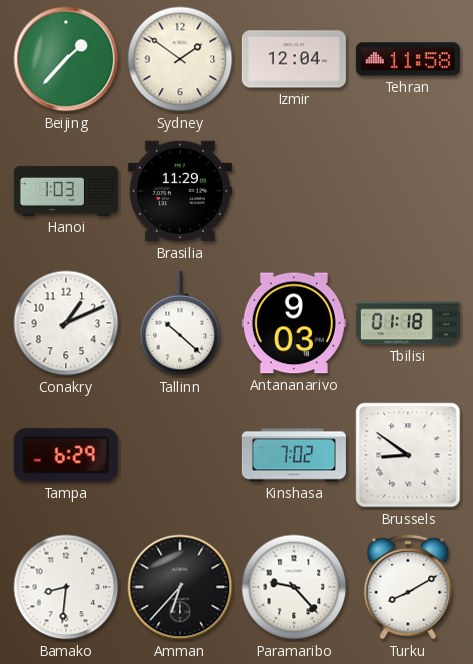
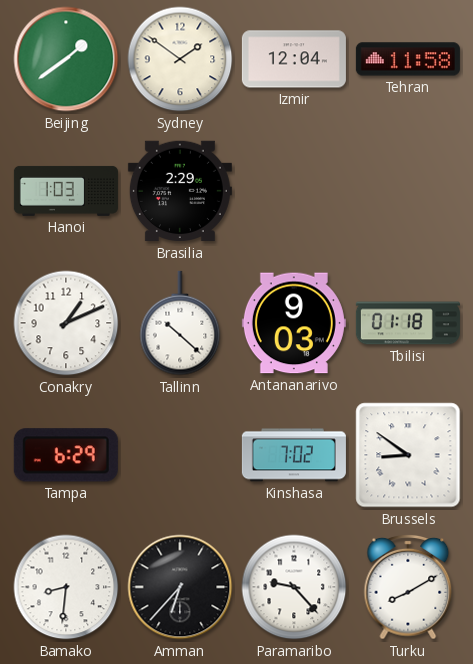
Beijing: 1:37 -> 1:39 (66, 59)
Brasilia: 11:29 -> 2:29 (180, 191)
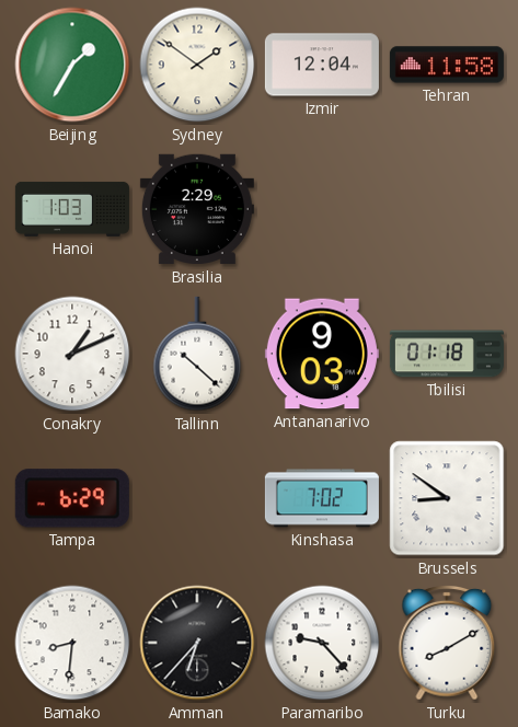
Beijing: 1:39 -> 1:35 (72, 65)
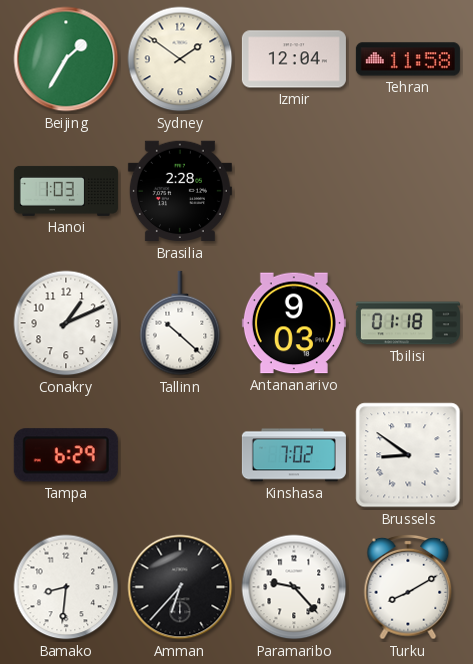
Brasilia: 2:29 -> 2:28 (180, 191)
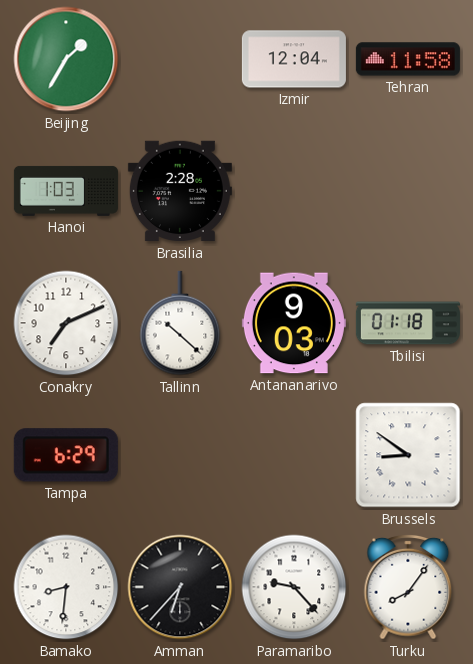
Sydney: 1:51 -> none (180, 59)
Conakry: 1:11 -> 7:11 (66, 323)
Kinshasa: 7:02 -> none (294, 455)
Turku: 8:10 -> 8:06 (408, 587)
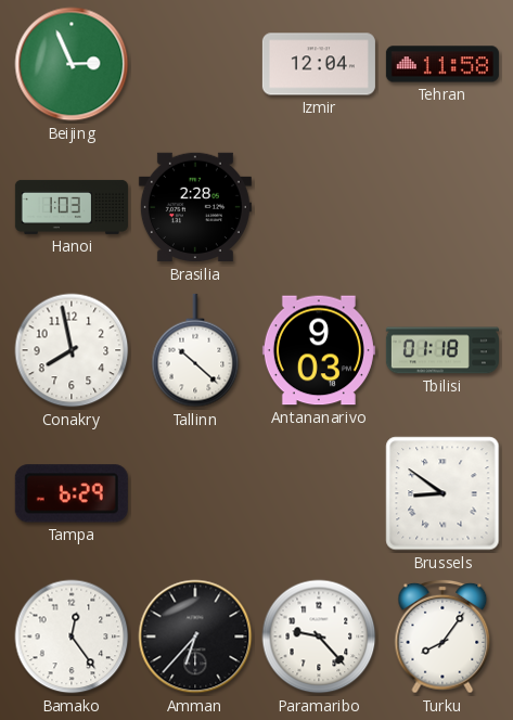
Beijing: 1:35 -> 2:56 (72, 64)
Conakry: 7:11 -> 7:58 (72, 350)
Bamako: 8:31 -> 12:24 (72, 637)
